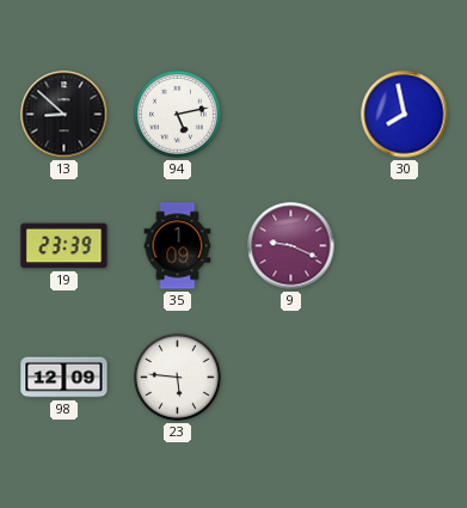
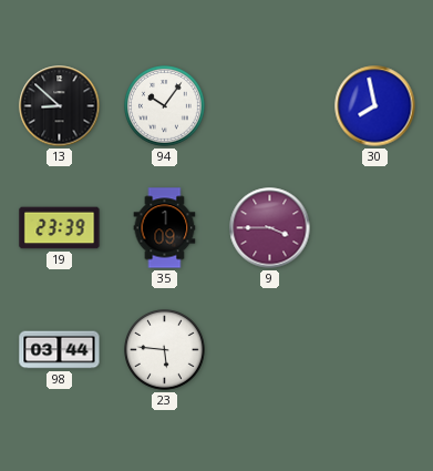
94: 5:13 -> 10:06 (165, 106)
9: 9:19 -> 3:45 (270, 228)
98: 12:09 -> 03:44 (60, 350)
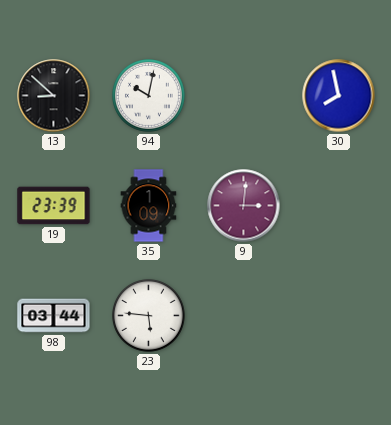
94: 10:06 -> 10:02 (149, 96)
9: 3:45 -> 3:01 (244, 206)
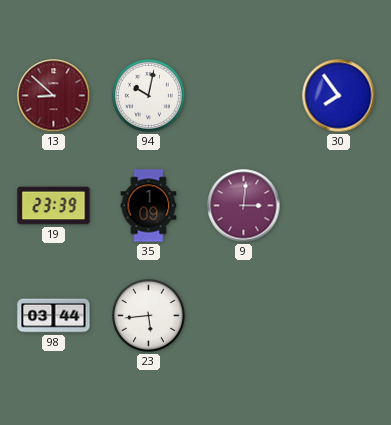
13 dial: black -> burgundy (54, 96)
30: 7:58 -> 7:54 (339, 96)
23: 5:46 -> 5:44 (149, 316)
